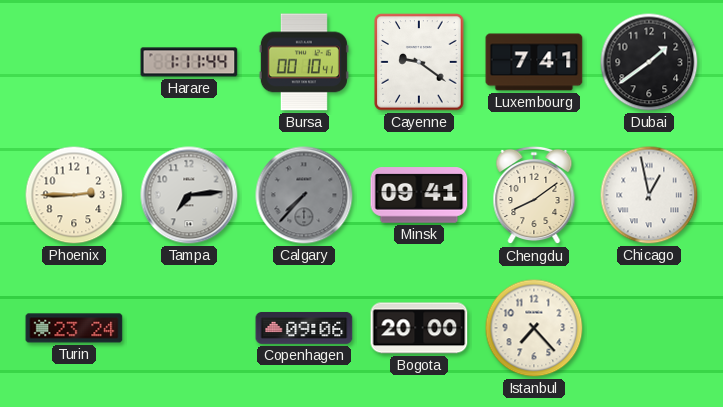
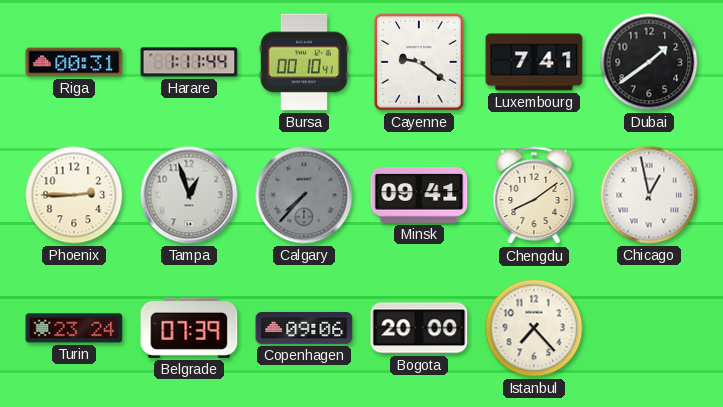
Riga: none -> 00:31 (74, 62)
Tampa: 7:14 -> 12:57 (189, 195)
Belgrade: none -> 07:39 (189, 328)
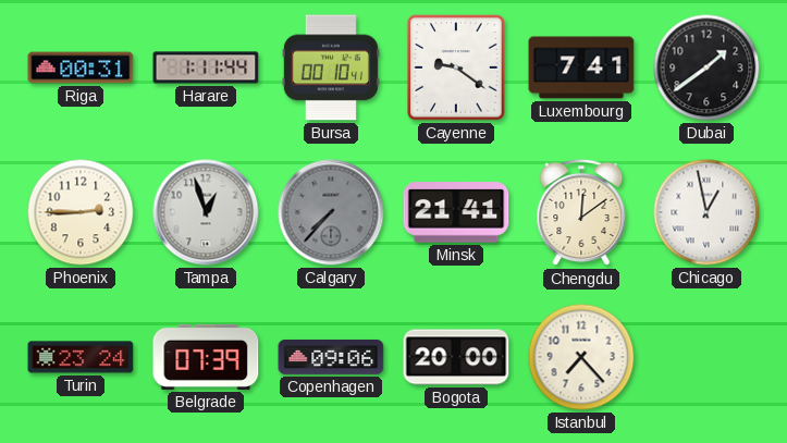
Minsk: 09:41 -> 21:41 (456, 212)
Chengdu: 8:09 -> 12:09 (581, 212)
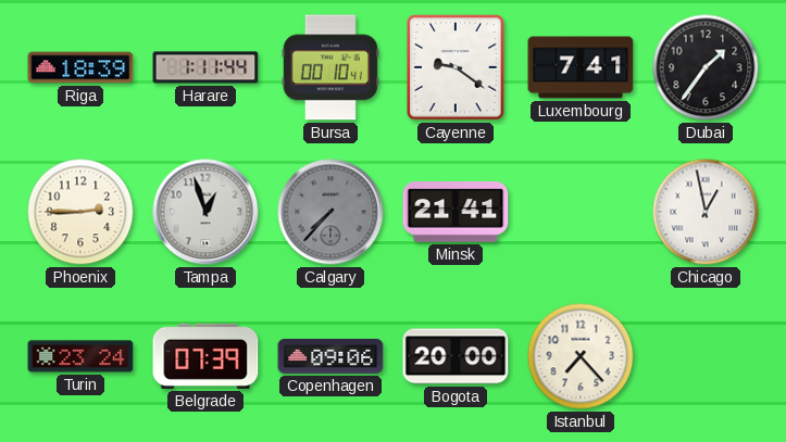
Riga: 00:31 -> 18:39 (80, 67)
Dubai: 1:39 -> 1:36 (706, 67)
Chengdu: 12:09 -> none (581, 212)
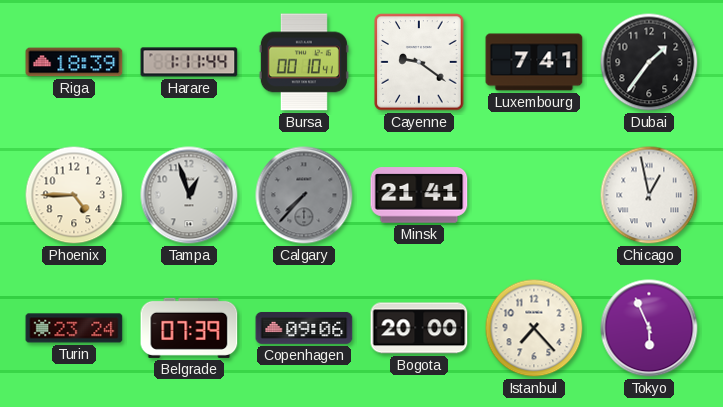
Phoenix: 2:45 -> 4:45 (74, 195)
Tokyo: none -> 5:56 (649, 328)
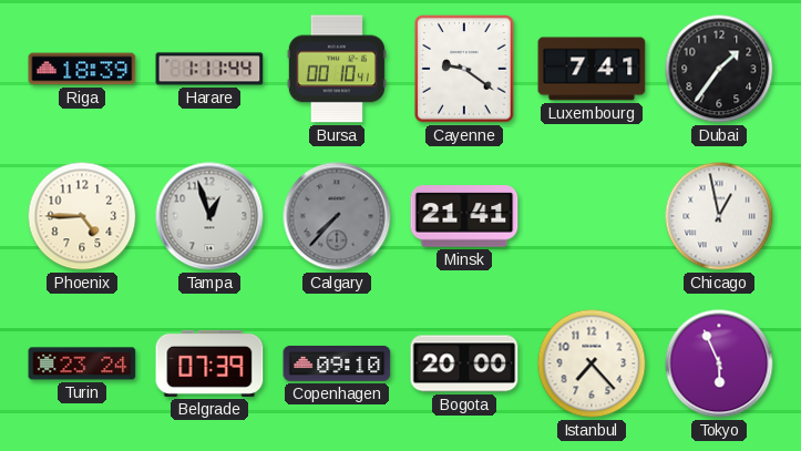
Copenhagen: 09:06 -> 09:10 (337, 363)
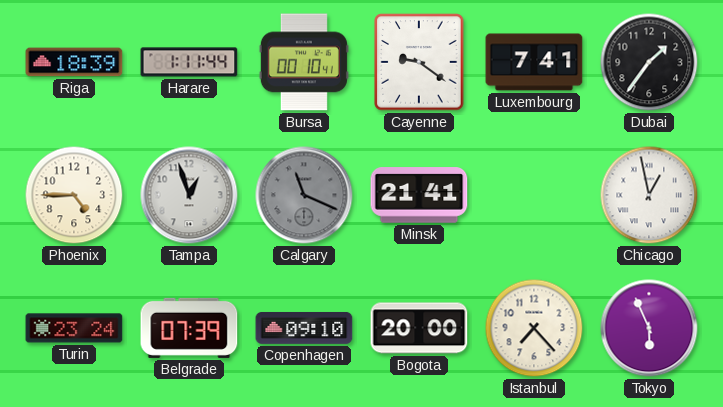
Calgary: 7:37 -> 11:19 (304, 195)
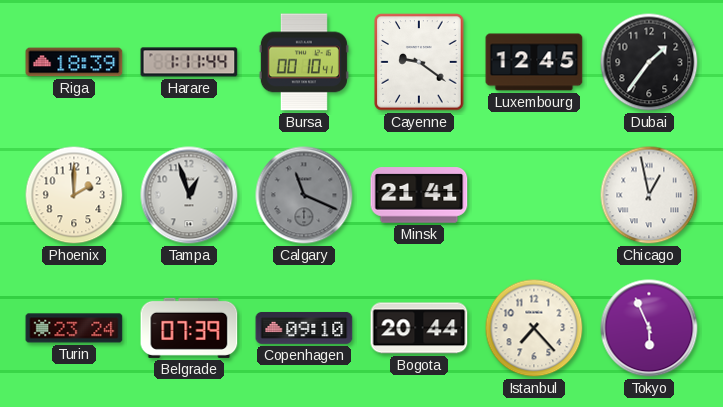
Luxembourg: 7:41 -> 12:45 (534, 62)
Phoenix: 4:45 -> 2:00 (74, 195)
Bogota: 20:00 -> 20:44 (419, 328)
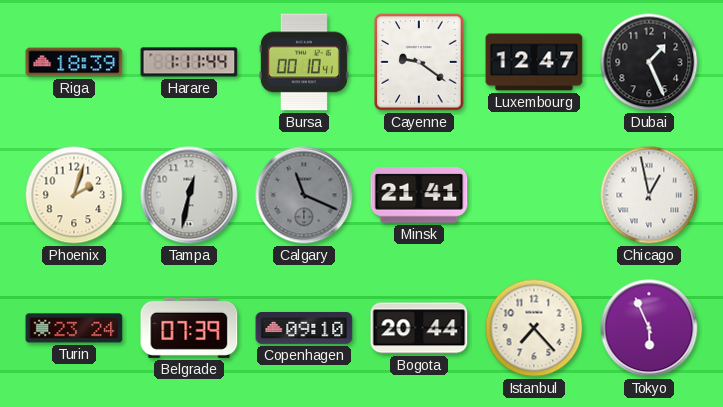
Luxembourg: 12:45 -> 12:47 (534, 62)
Dubai: 1:36 -> 1:26 (649, 62)
Phoenix: 2:00 -> 2:03 (74, 195)
Tampa: 12:57 -> 12:32 (189, 195)
